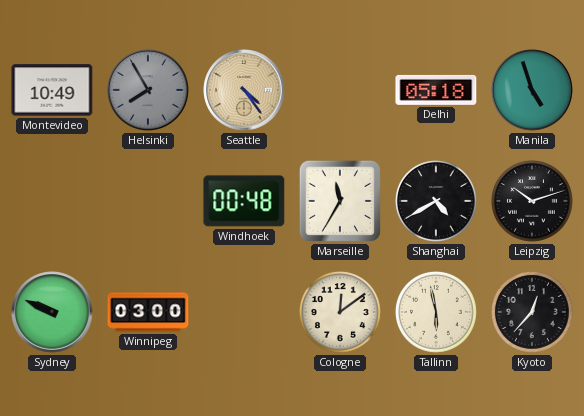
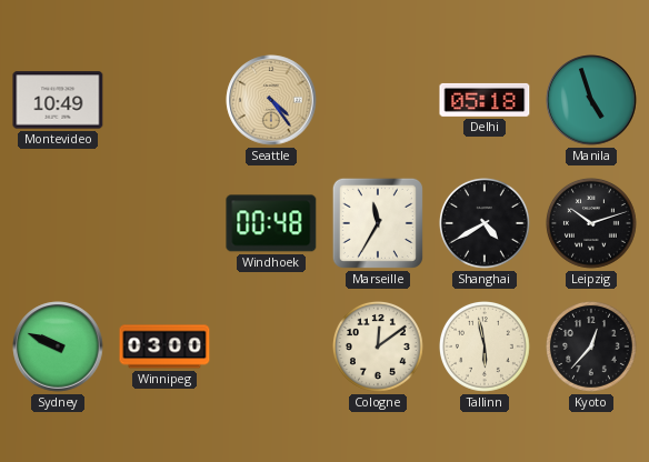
Helsinki: 7:55 -> none (148, 90)
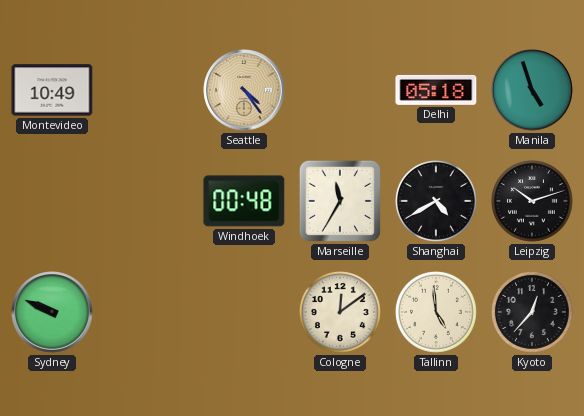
Winnipeg: 03:00 -> none (164, 346)
Tallinn: 5:58 -> 4:59 (437, 313)
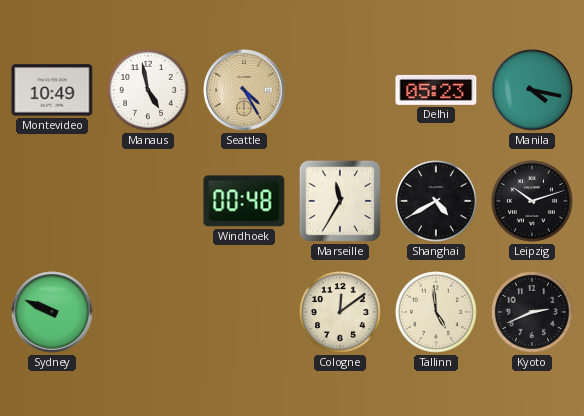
Manaus: none -> 4:58 (149, 91)
Seattle: 4:24 -> 4:25 (244, 90)
Delhi: 05:18 -> 05:23 (436, 90)
Manila: 4:57 -> 4:17 (532, 90)
Kyoto: 12:37 -> 2:41 (533, 313)
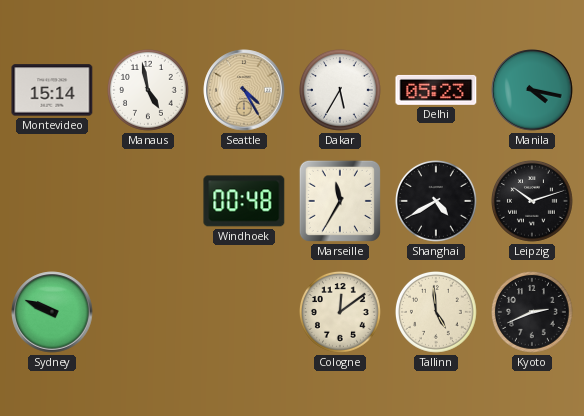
Montevideo: 10:49 -> 15:14 (52, 90)
Dakar: none -> 5:35 (341, 91)
